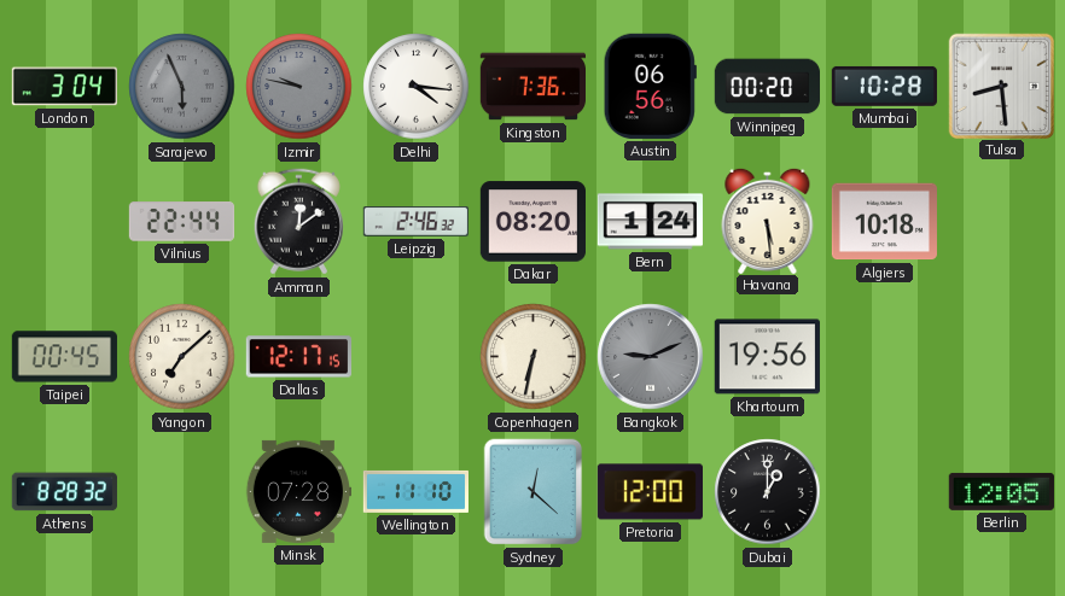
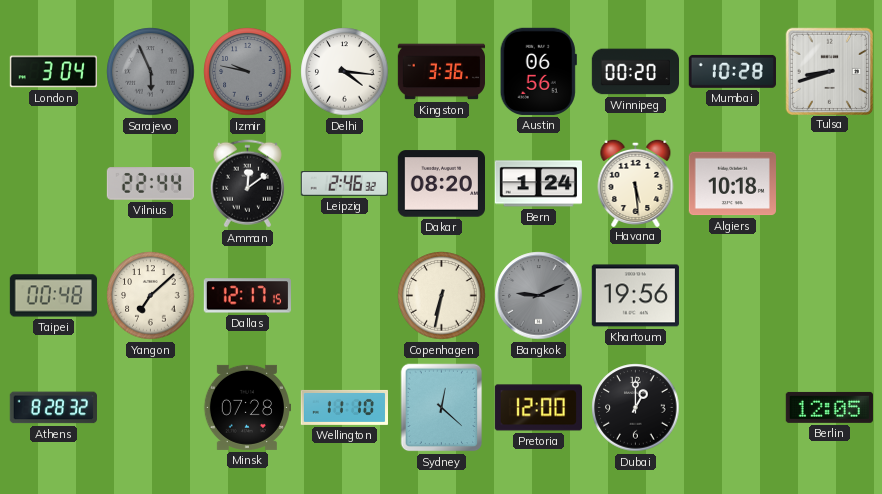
Kingston: 7:36 -> 3:36 (441, 72)
Tulsa: 8:29 -> 8:42 (829, 71)
Taipei: 00:45 -> 00:48 (53, 296)
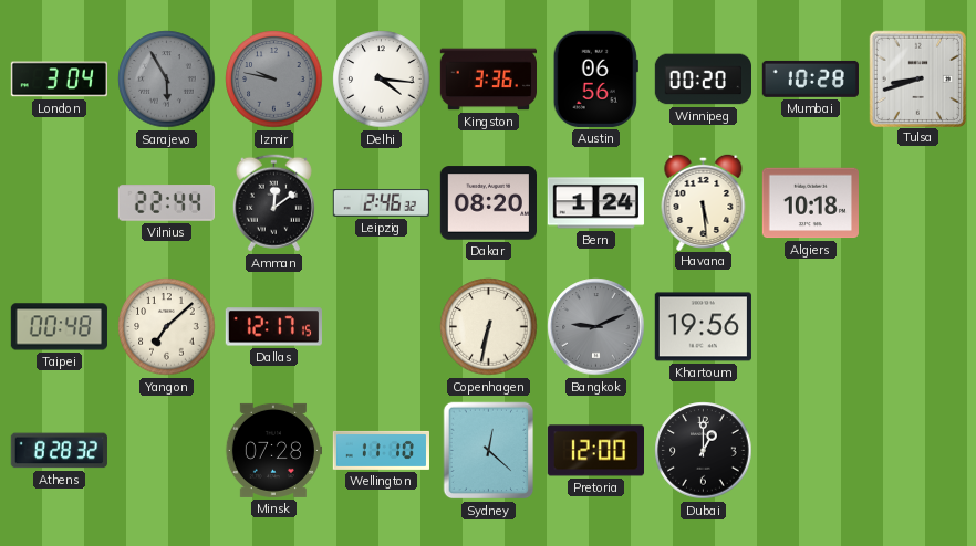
Sarajevo: 5:56 -> 5:55 (167, 80)
Berlin: 12:05 -> none (829, 407)
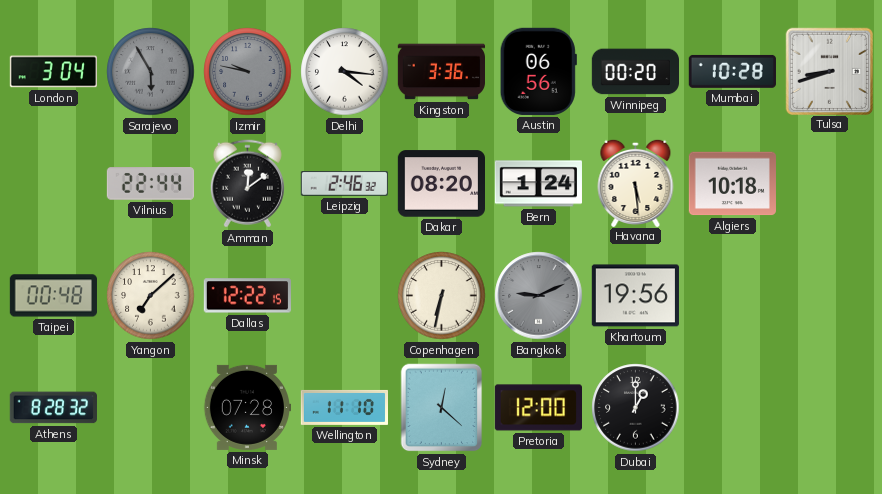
Dallas: 12:17 -> 12:22 (247, 296)
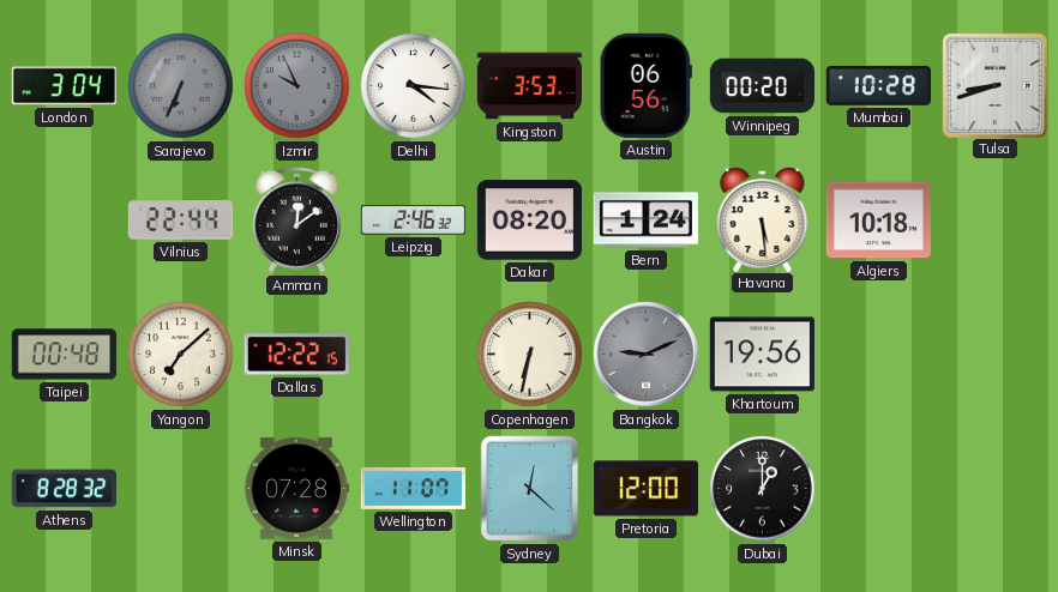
Sarajevo: 5:55 -> 6:34 (181, 86)
Izmir: 9:47 -> 9:56 (297, 86)
Kingston: 3:36 -> 3:53 (529, 86)
Wellington: 11:10 -> 11:07 (413, 488)
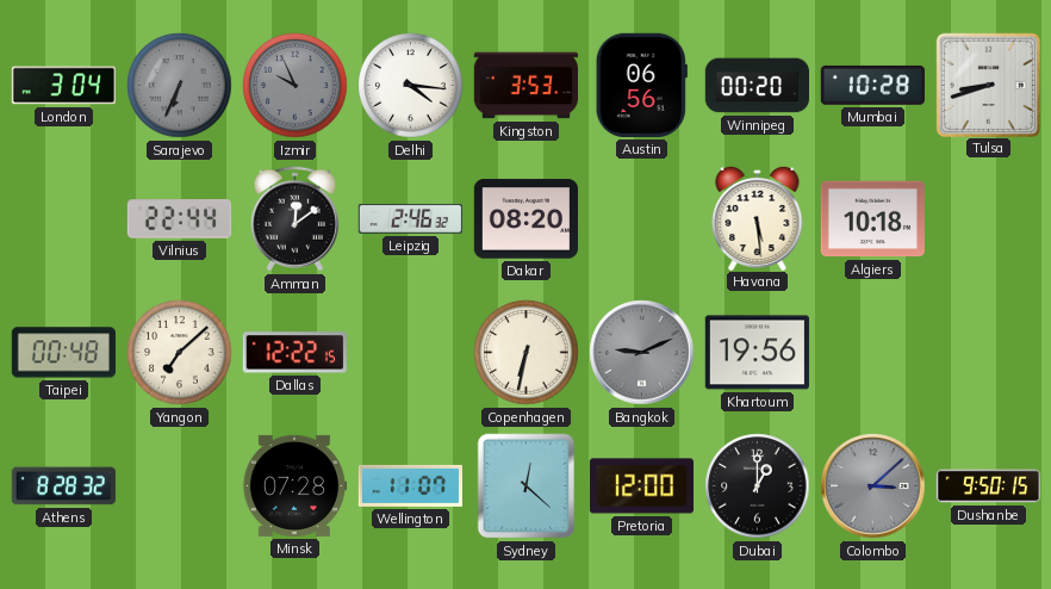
Bern: 1:24 -> none (645, 221)
Colombo: none -> 3:08 (873, 486)
Dushanbe: none -> 9:50 (989, 486)
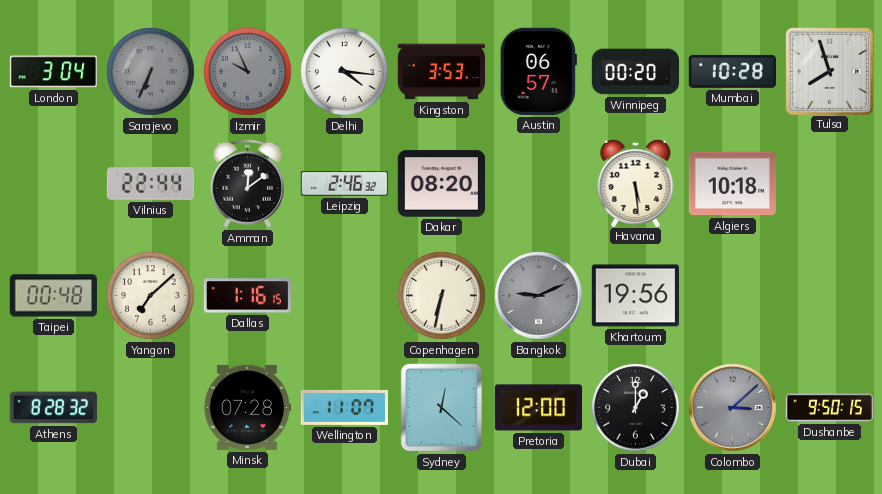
Austin: 06:56 -> 06:57 (538, 71)
Tulsa: 8:42 -> 7:57 (829, 71)
Dallas: 12:22 -> 1:16 (247, 296)
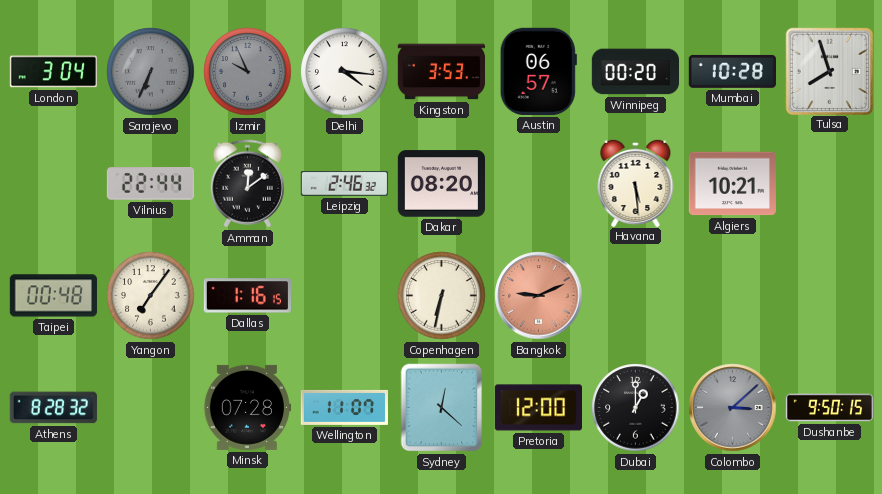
Algiers: 10:18 -> 10:21 (732, 184)
Yangon: 7:08 -> 7:06 (151, 296)
Bangkok dial: grey -> salmon (539, 296)
Khartoum: 19:56 -> none (635, 296)
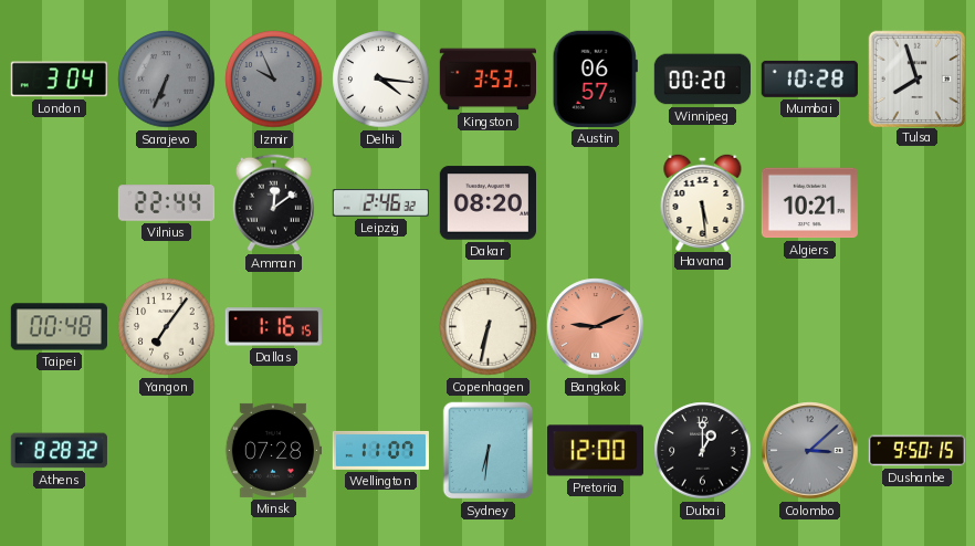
Sydney: 12:22 -> 6:31 (489, 451)
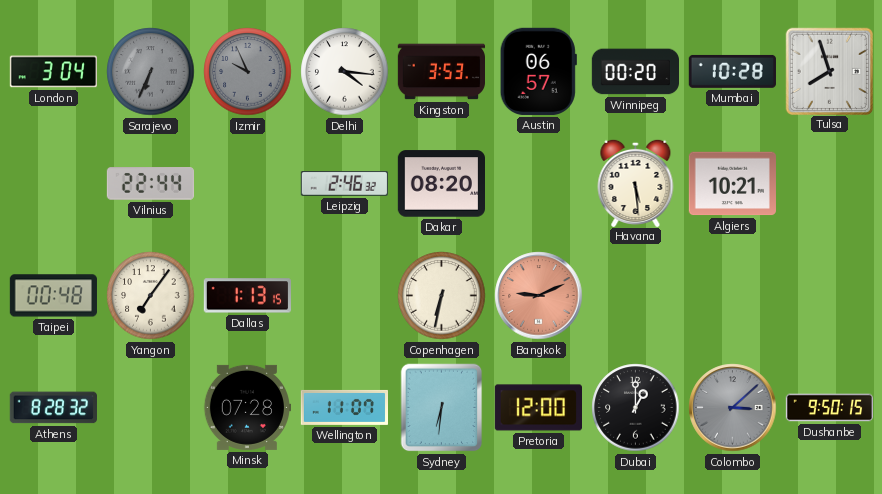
Amman: 12:09 -> none (273, 203)
Dallas: 1:16 -> 1:13 (247, 296)
